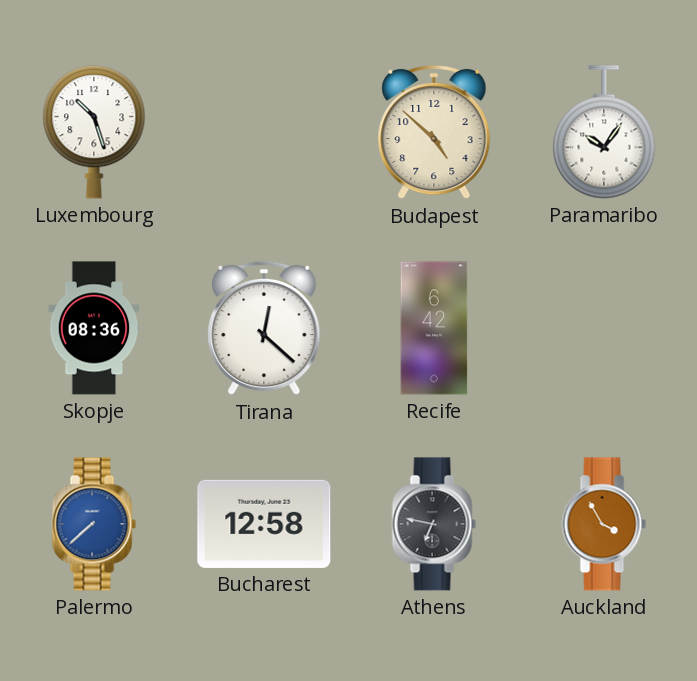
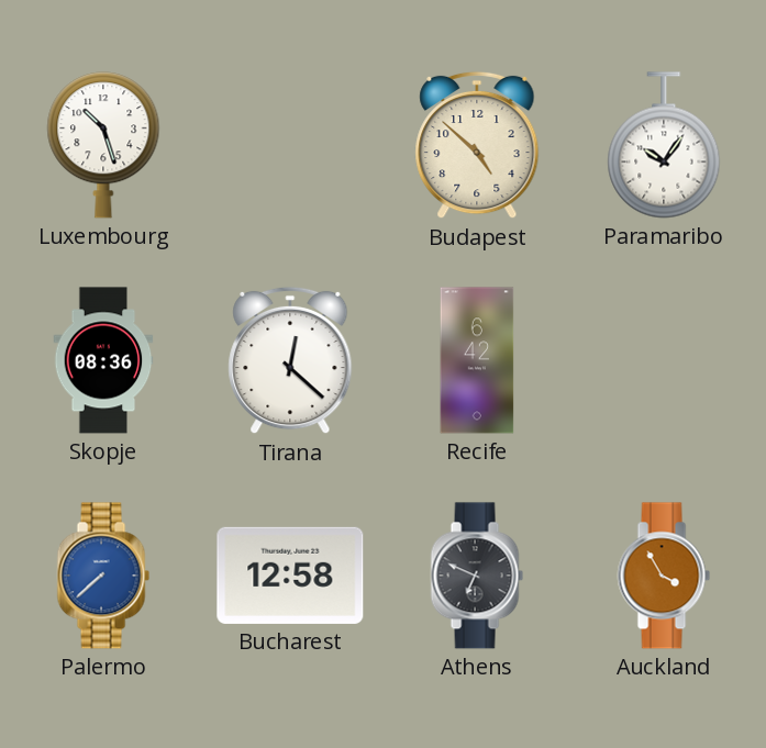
Athens: 6:47 -> 6:49 (477, 576)
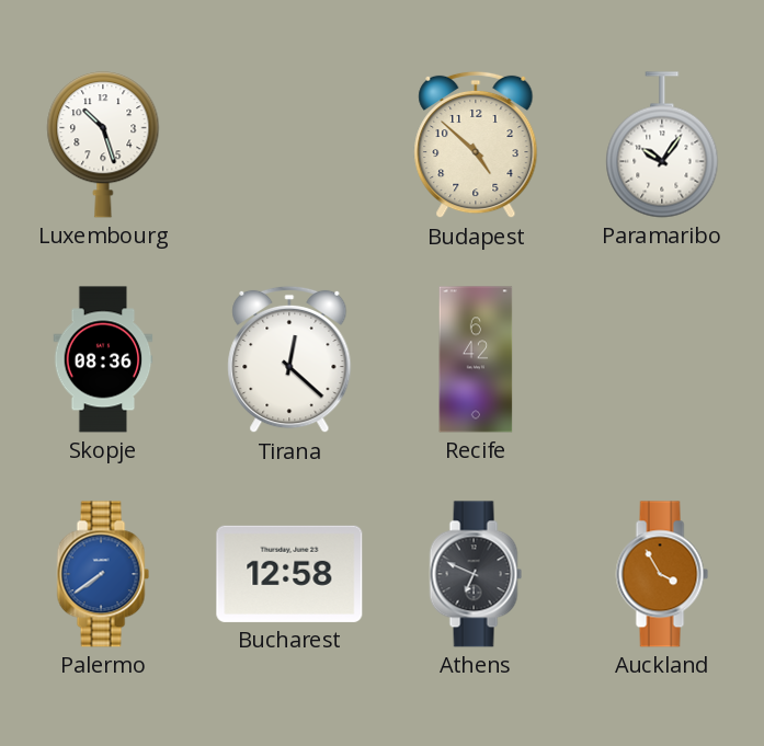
Palermo: 7:38 -> 7:39 (103, 574)
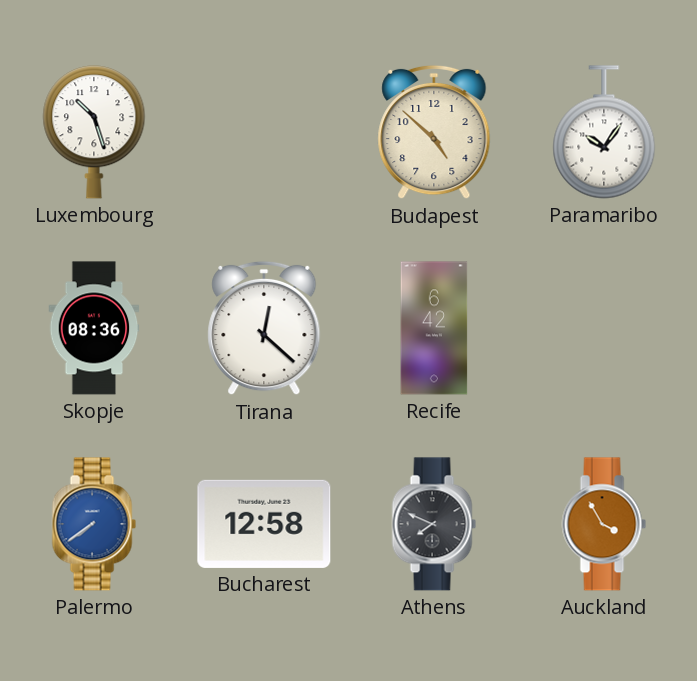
Athens: 6:49 -> 7:49 (434, 524)
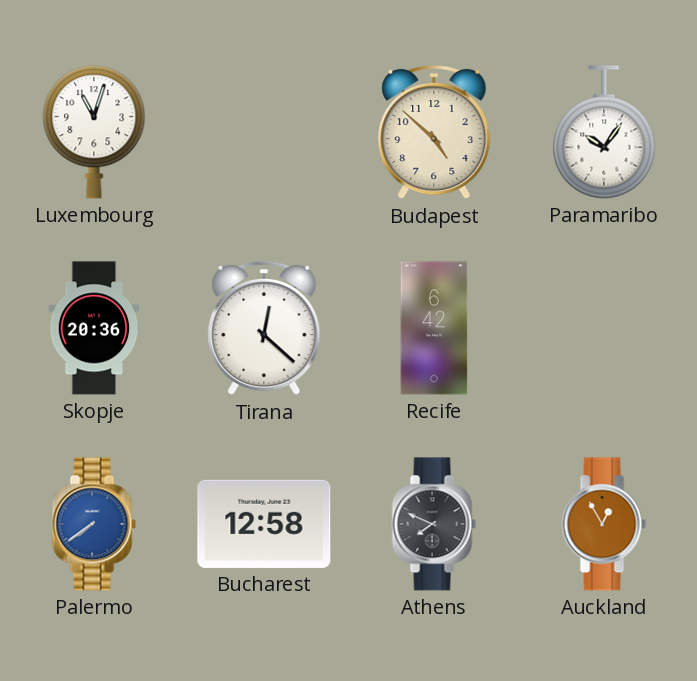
Luxembourg: 10:27 -> 11:03 (94, 132)
Skopje: 08:36 -> 20:36 (94, 328)
Auckland: 3:55 -> 12:55 (604, 524)
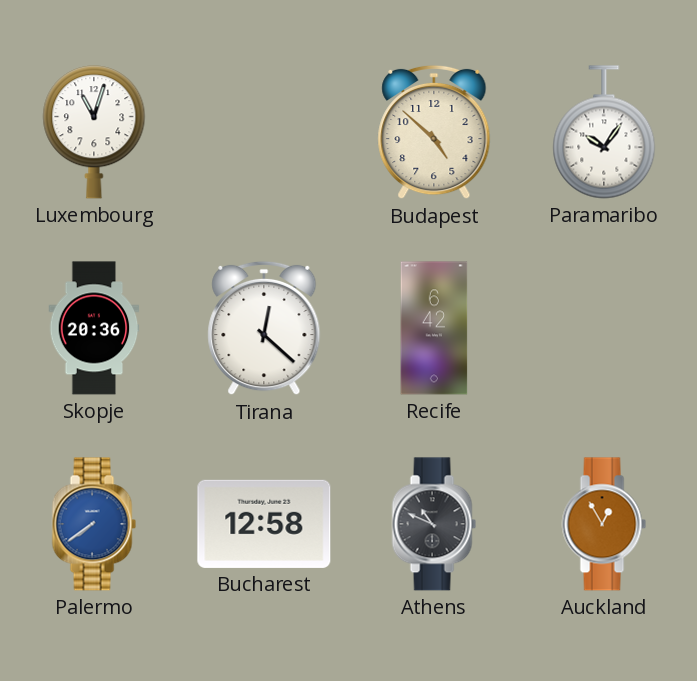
Athens: 7:49 -> 10:49 (434, 524)
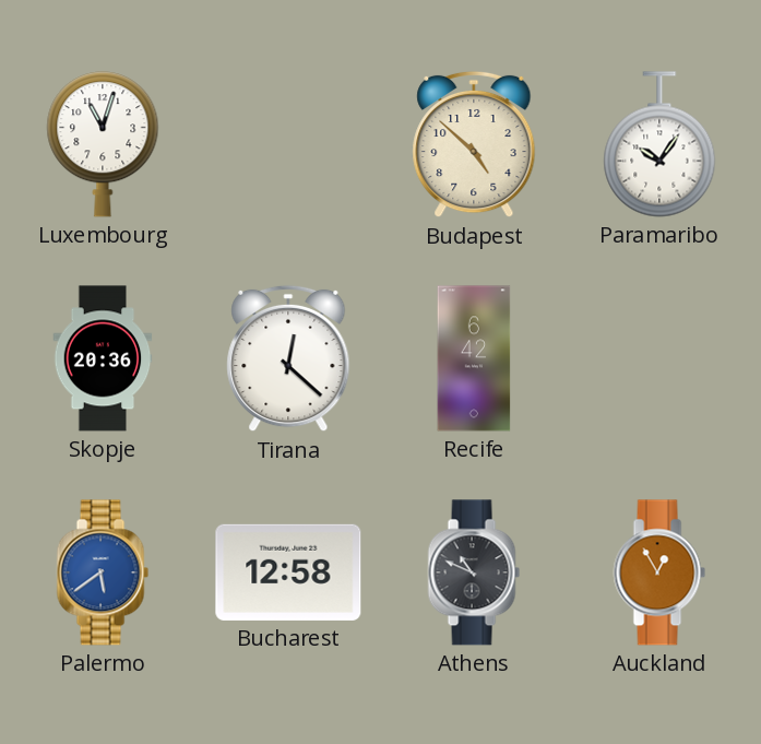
Palermo: 7:39 -> 5:39 (103, 572)
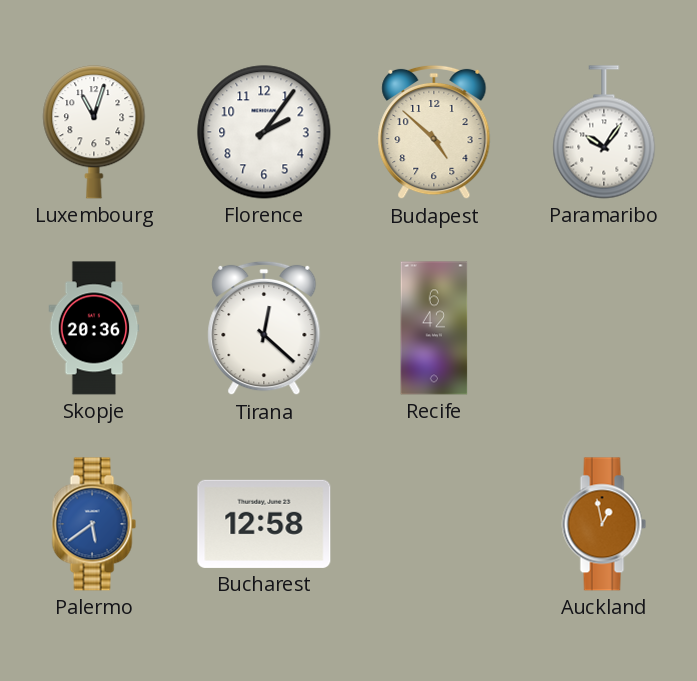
Florence: none -> 2:06 (264, 132)
Athens: 10:49 -> none (474, 572)
Auckland: 12:55 -> 12:58 (604, 524)
